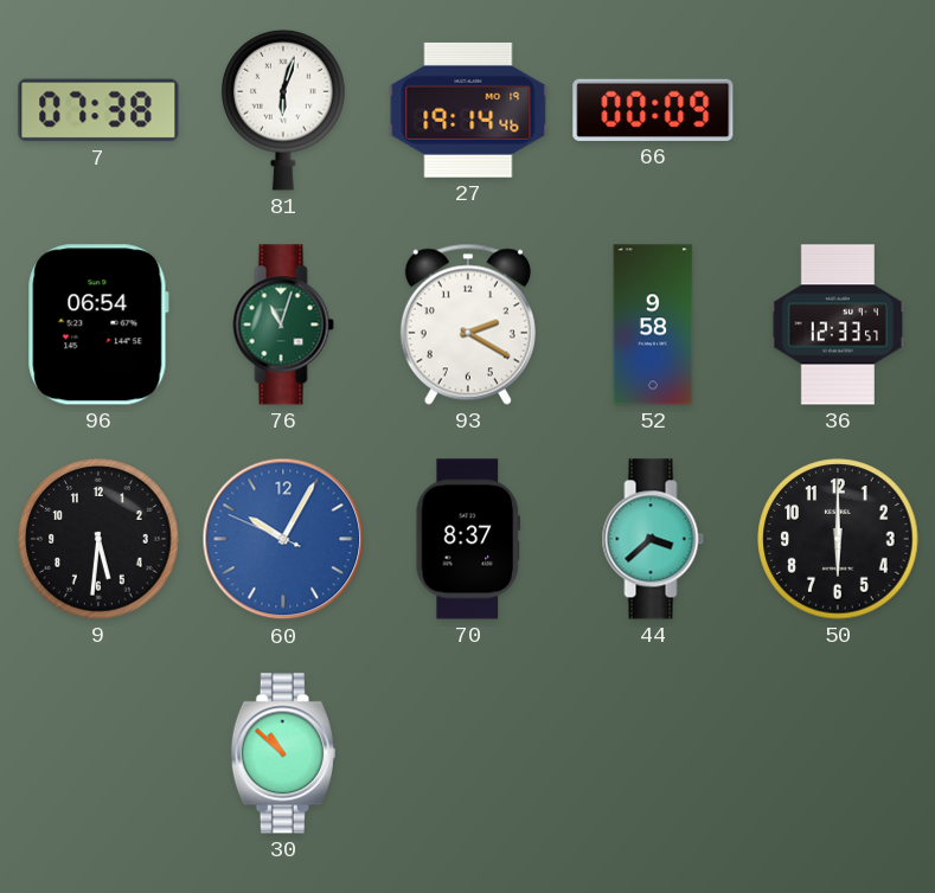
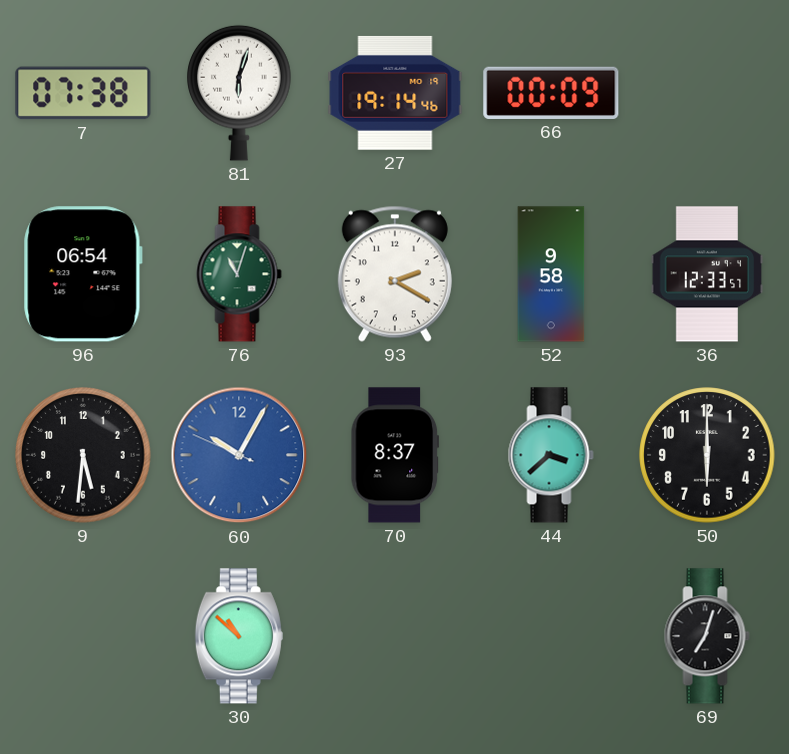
69: none -> 7:03 (707, 636)
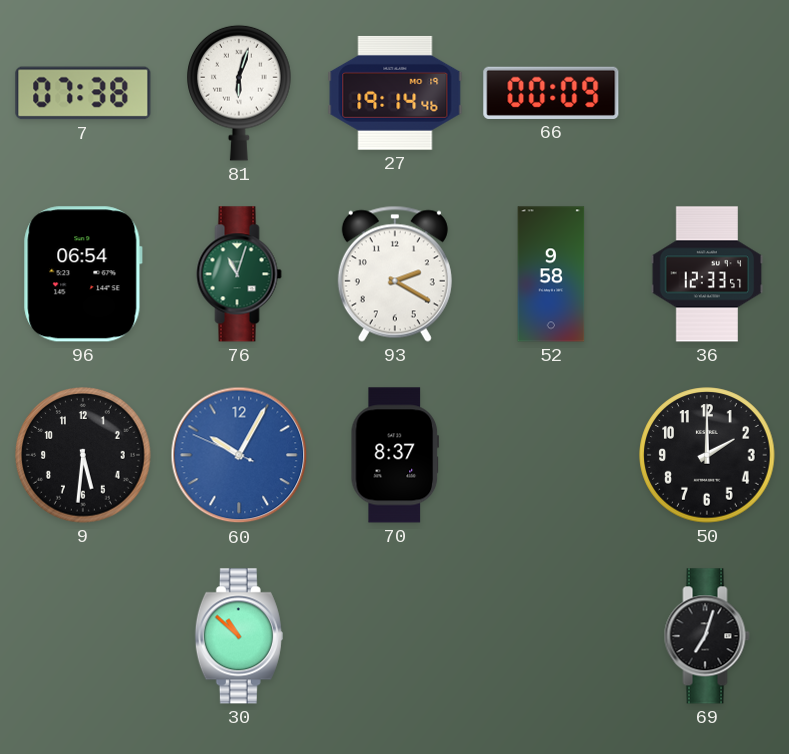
44: 3:38 -> none (551, 455)
50: 6:00 -> 2:00 (707, 455)
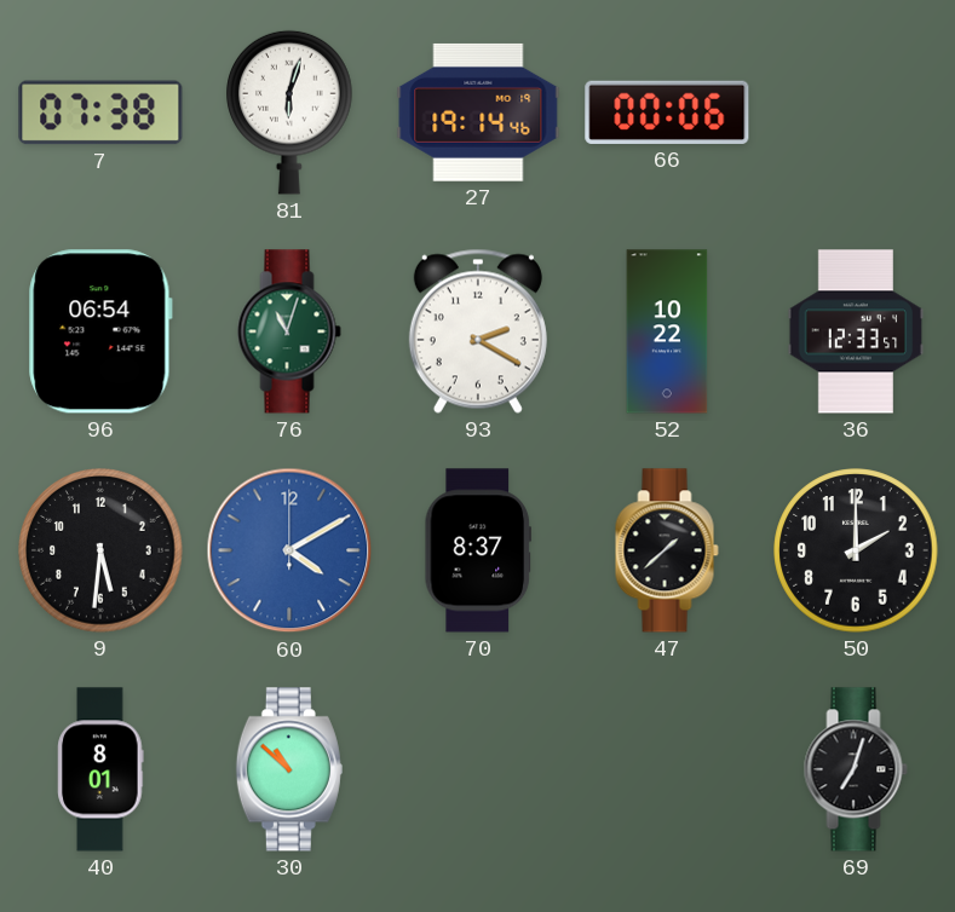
66: 00:09 -> 00:06 (667, 112)
52: 9:58 -> 10:22 (667, 331)
60: 10:04 -> 4:10 (289, 550)
47: none -> 1:38 (667, 550)
40: none -> 8:01 (100, 769)
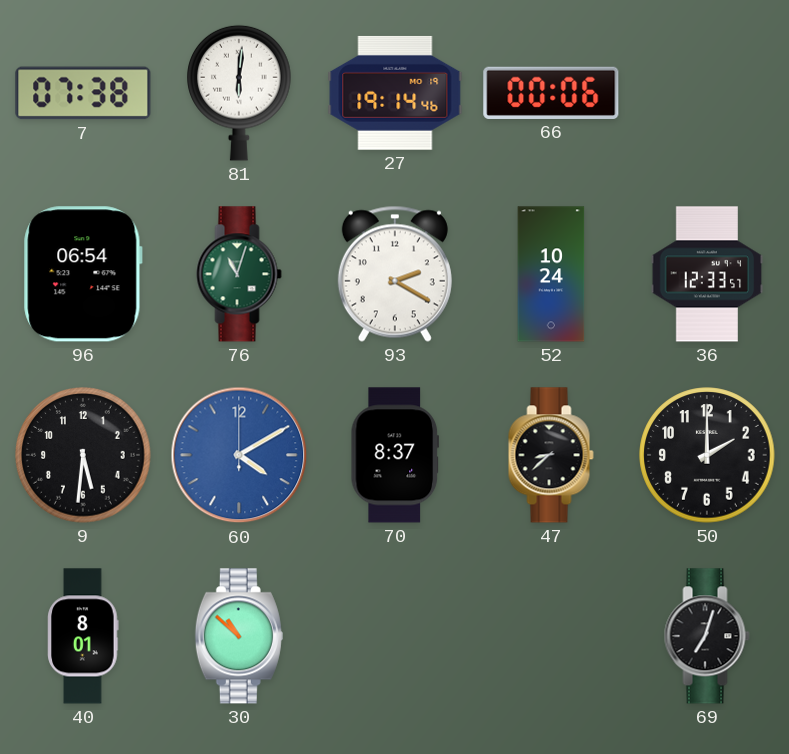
81: 6:03 -> 6:01 (239, 93)
52: 10:22 -> 10:24 (551, 274)
47: 1:38 -> 8:38 (551, 455)
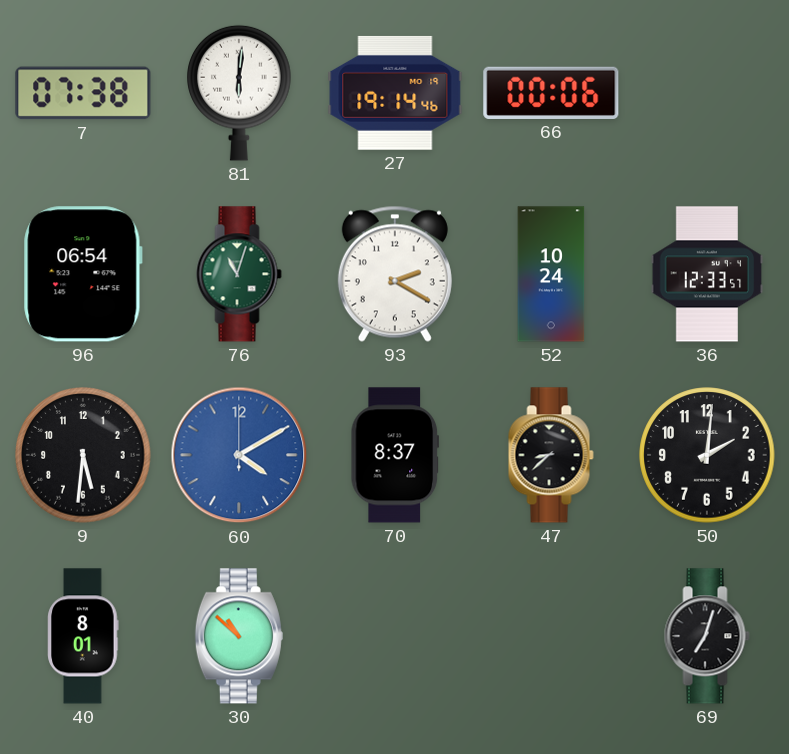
50: 2:00 -> 2:01 (707, 455)
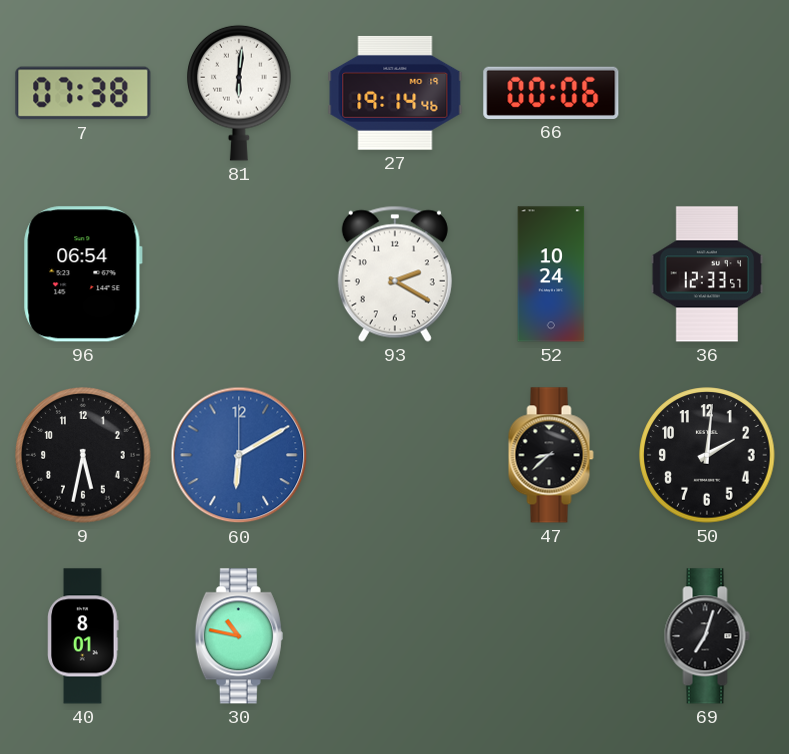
76: 11:03 -> none (239, 274)
9: 5:31 -> 5:32 (83, 455)
60: 4:10 -> 6:10 (239, 455)
70: 8:37 -> none (394, 455)
30: 10:52 -> 10:47 (239, 636)
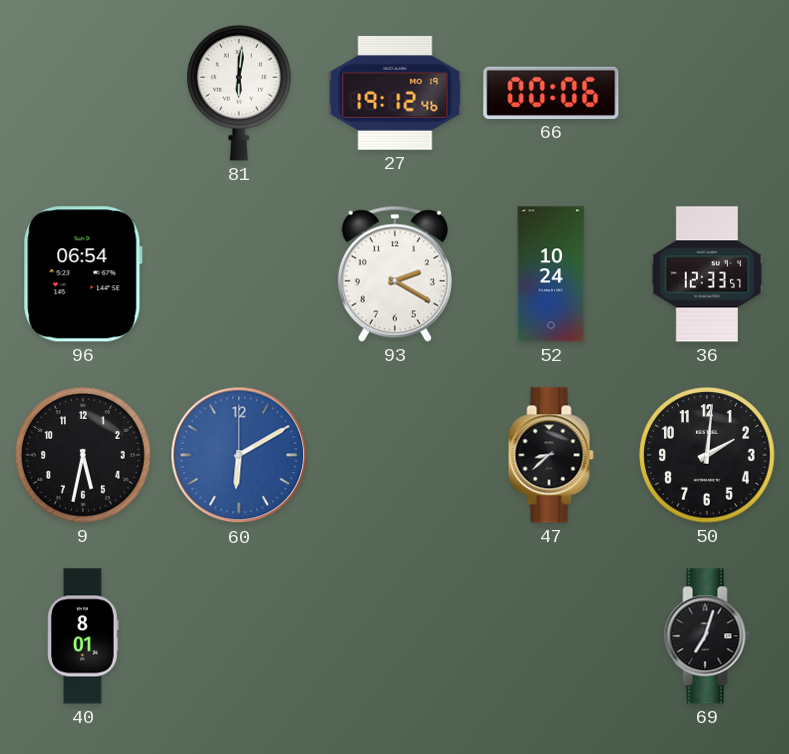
7: 07:38 -> none (83, 93)
27: 19:14 -> 19:12 (395, 93)
30: 10:47 -> none (239, 636)
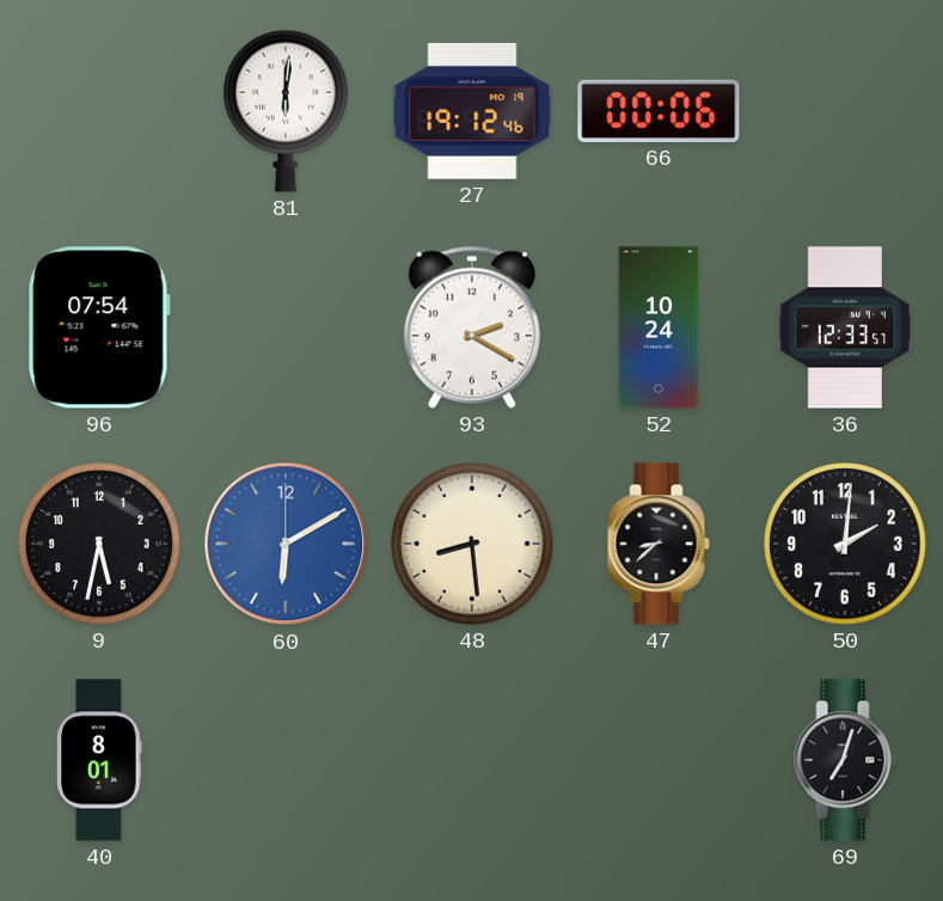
96: 06:54 -> 07:54 (99, 327)
48: none -> 8:29 (472, 544)
